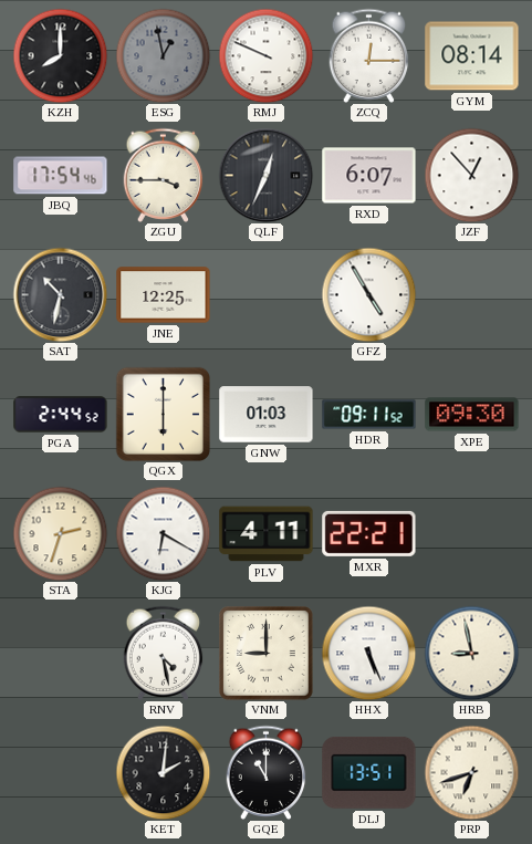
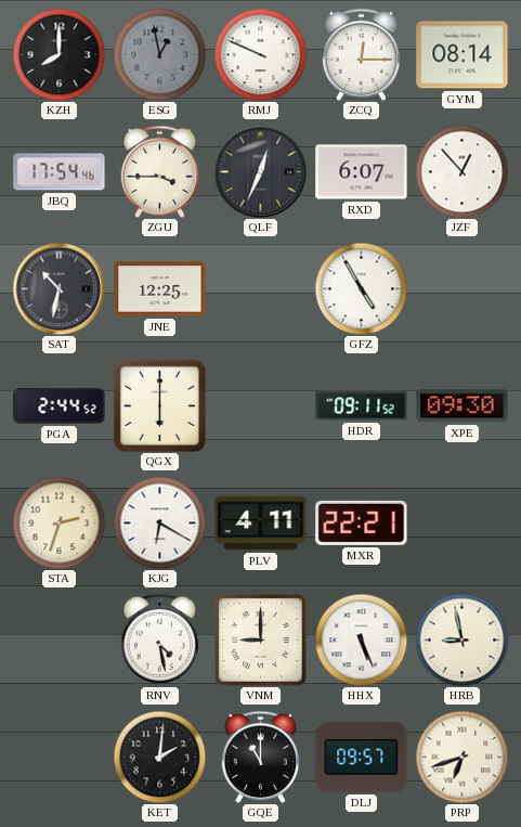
GNW: 01:03 -> none (267, 415)
DLJ: 13:51 -> 09:57 (362, 757)
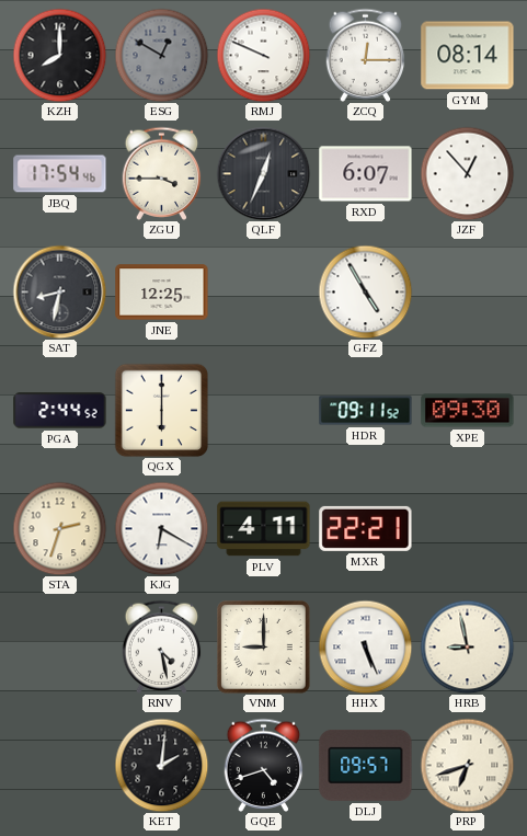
ESG: 12:58 -> 12:50 (161, 55)
SAT: 10:32 -> 8:32 (59, 291)
GQE: 11:00 -> 4:42 (264, 765)
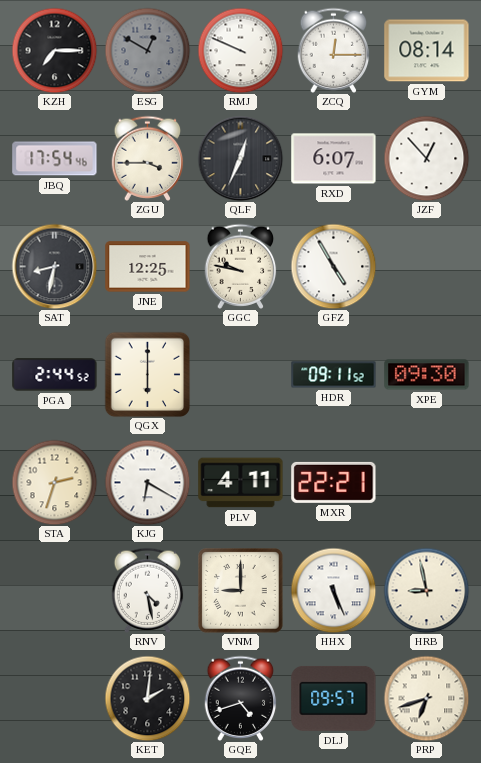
KZH: 8:00 -> 7:15 (54, 50)
GGC: none -> 9:47 (241, 266)
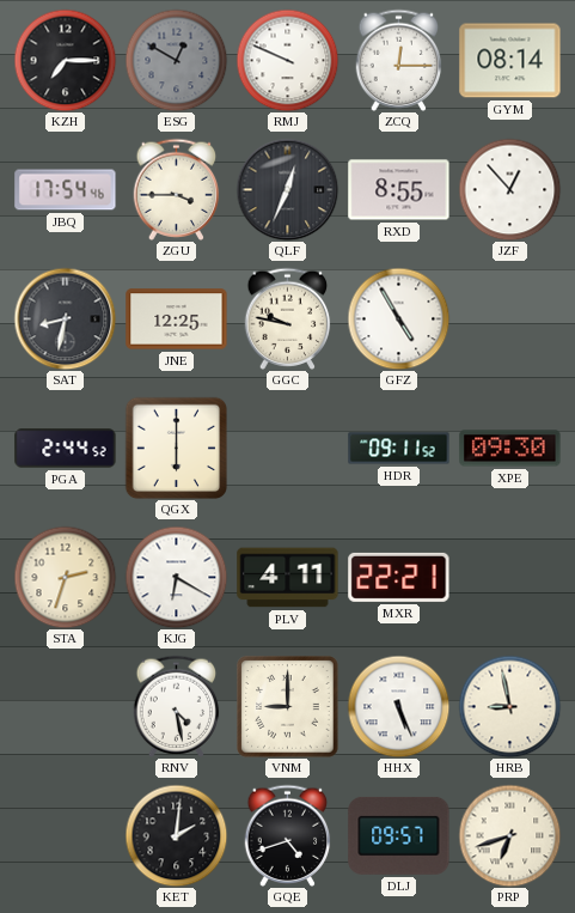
RXD: 6:07 -> 8:55 (399, 190)
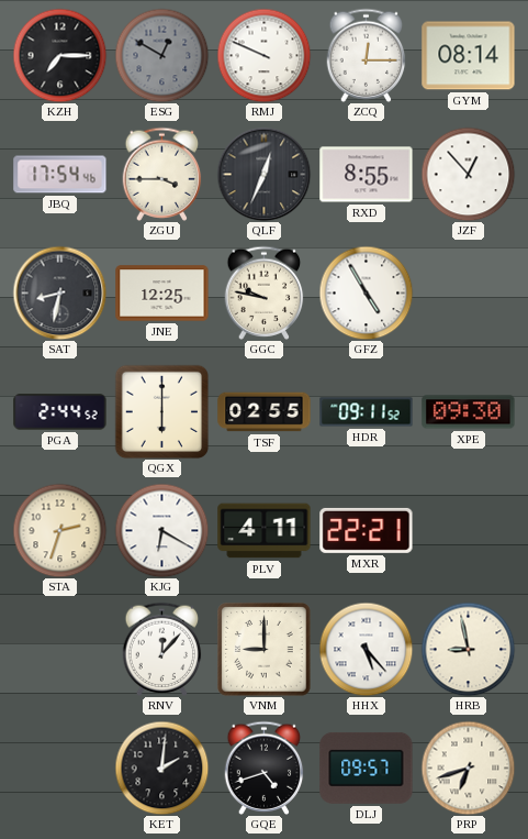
TSF: none -> 02:55 (265, 412)
RNV: 4:28 -> 12:07 (162, 649)
HHX: 5:26 -> 5:23 (366, 649)
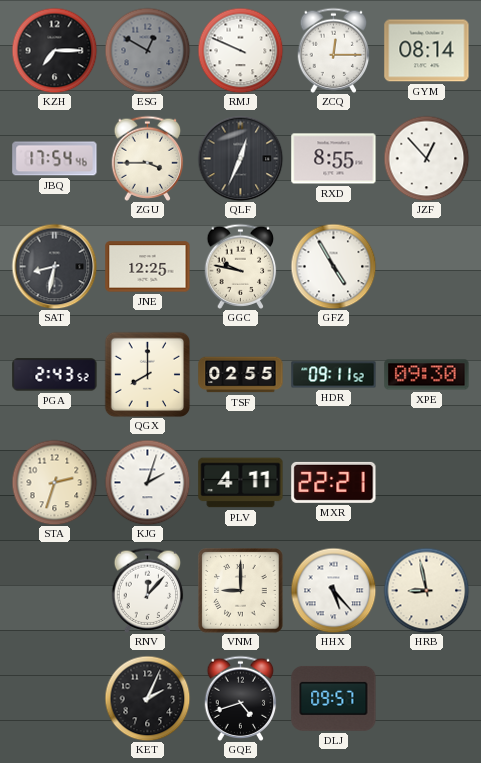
PGA: 2:44 -> 2:43 (55, 375)
QGX: 6:00 -> 8:00 (147, 374)
KJG: 6:20 -> 2:03 (147, 482)
KET: 2:01 -> 2:04 (147, 698)
PRP: 6:42 -> none (468, 768)
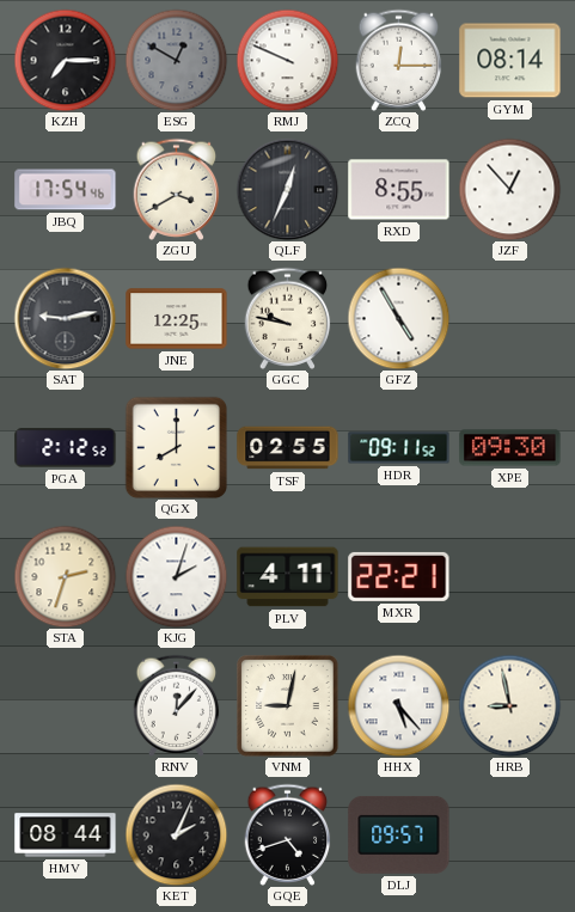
ZGU: 3:45 -> 3:40 (177, 189)
SAT: 8:32 -> 9:13 (65, 318)
PGA: 2:43 -> 2:12 (66, 448)
VNM: 9:00 -> 9:02 (288, 706)
HMV: none -> 08:44 (66, 836)
